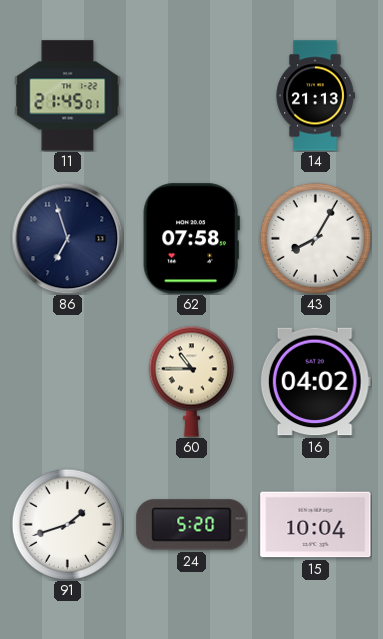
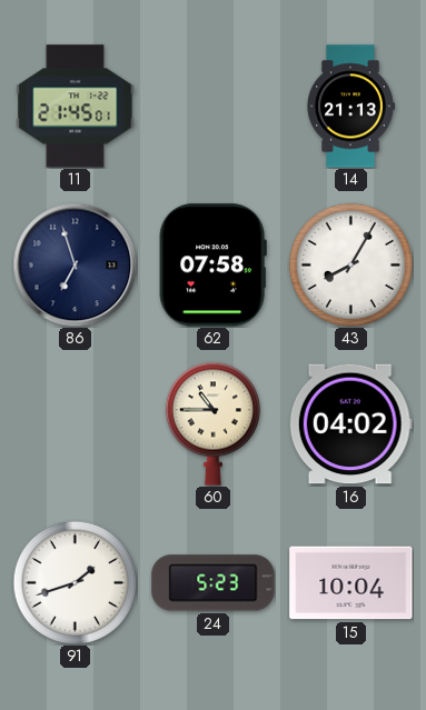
24: 5:20 -> 5:23 (214, 583)
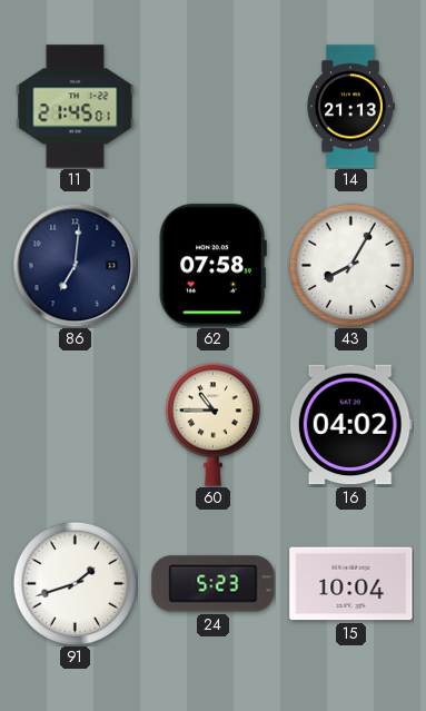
86: 6:57 -> 7:01 (75, 265)
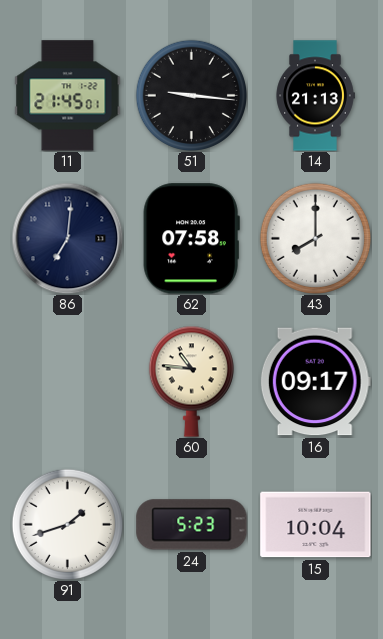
51: none -> 9:16 (191, 95)
43: 8:05 -> 8:00 (315, 238)
60: 10:45 -> 10:46 (191, 381)
16: 04:02 -> 09:17 (315, 382)
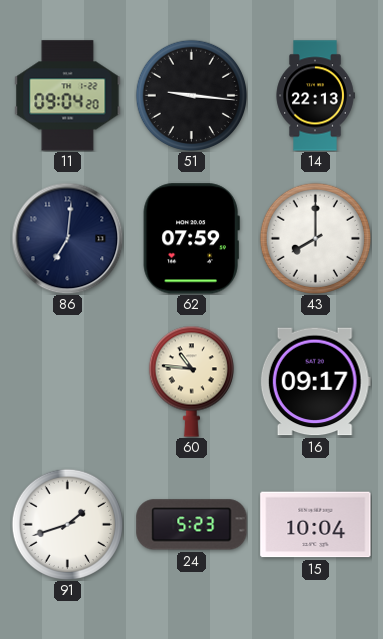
11: 21:45 -> 09:04 (68, 96)
14: 21:13 -> 22:13 (315, 96)
62: 07:58 -> 07:59 (191, 239)
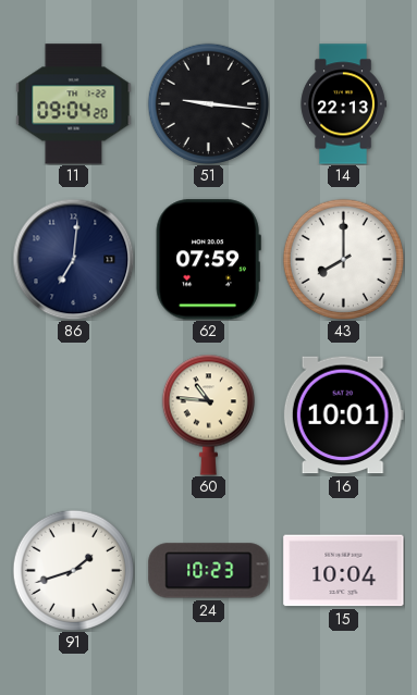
16: 09:17 -> 10:01 (343, 415)
24: 5:23 -> 10:23 (209, 571)
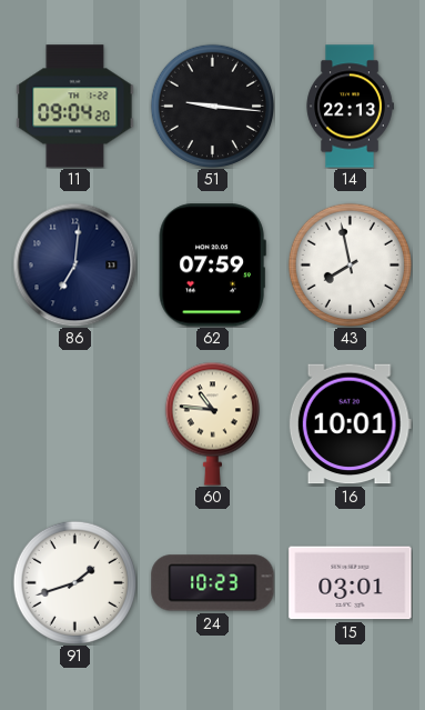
43: 8:00 -> 7:58 (350, 264)
15: 10:04 -> 03:01 (351, 583)
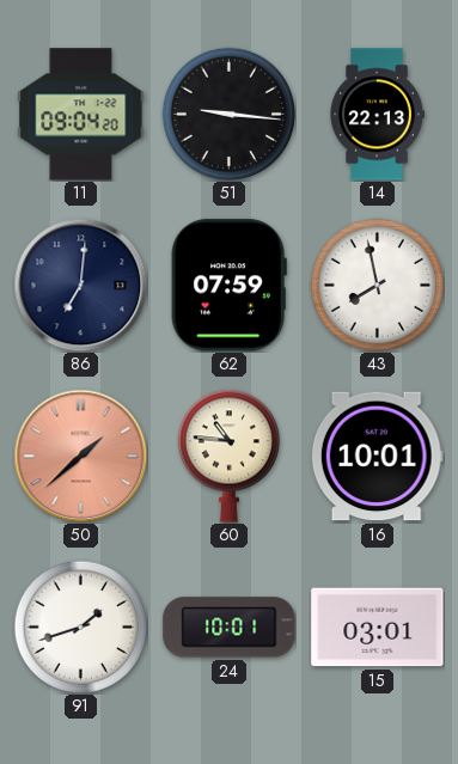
50: none -> 1:38 (80, 456)
24: 10:23 -> 10:01 (230, 628)
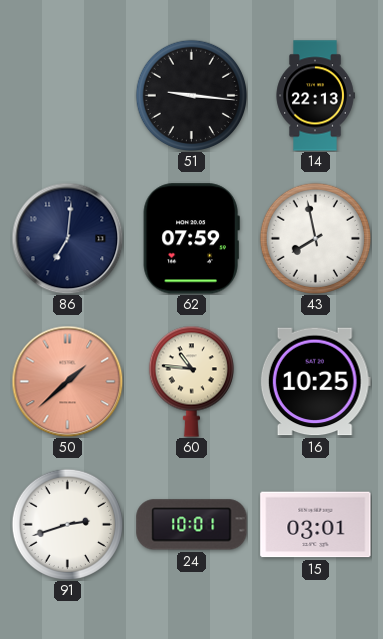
11: 09:04 -> none (81, 115)
16: 10:01 -> 10:25 (315, 382)
91: 1:42 -> 2:42 (67, 524)
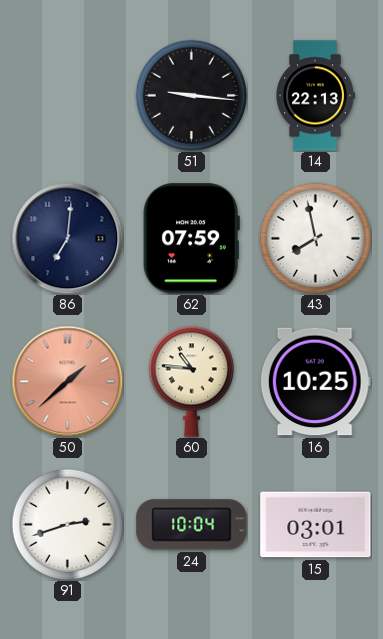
24: 10:01 -> 10:04 (192, 525)
